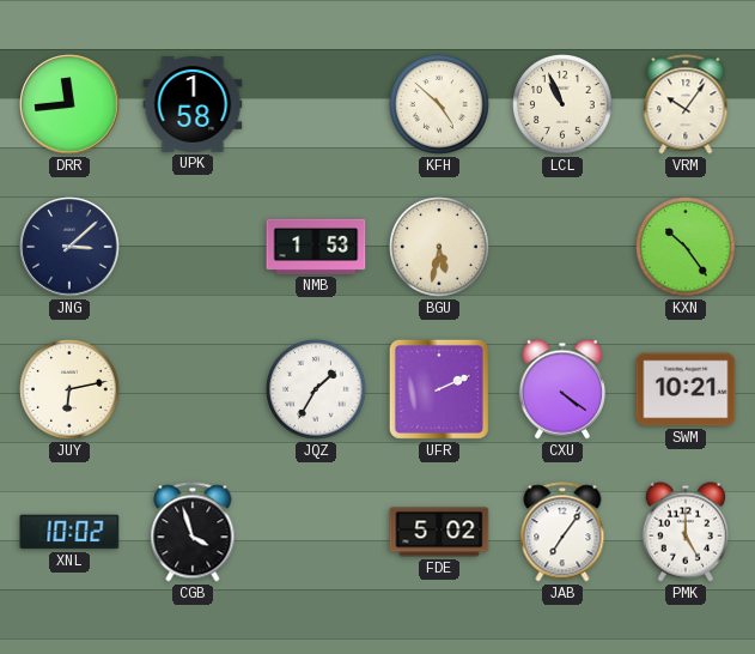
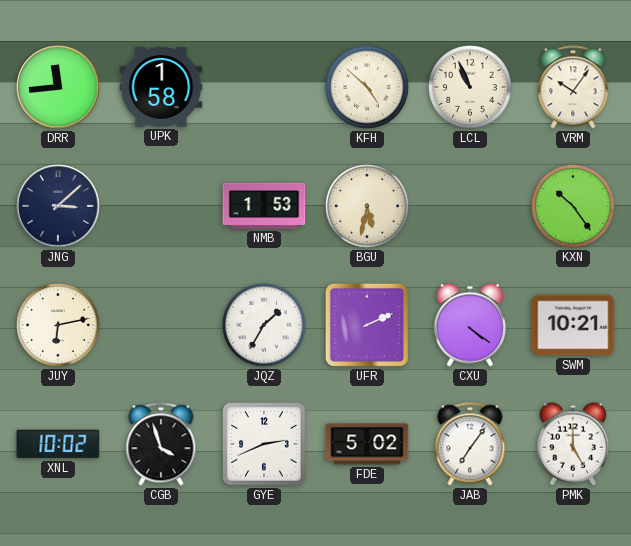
GYE: none -> 2:41 (264, 444)
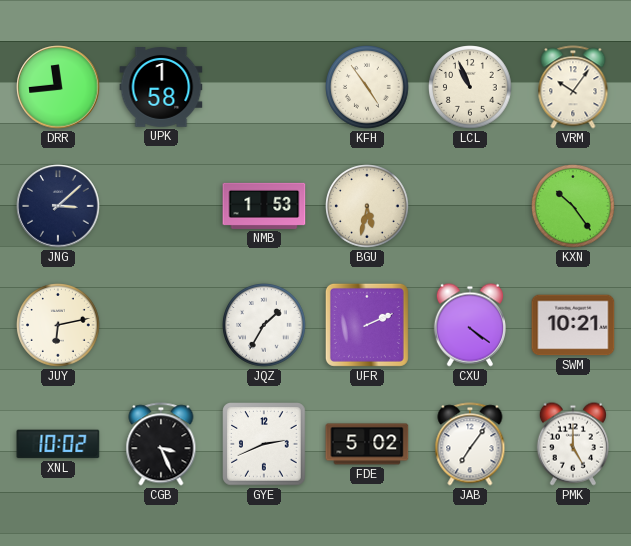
KFH: 4:52 -> 4:54 (367, 87)
CGB: 3:57 -> 3:26 (161, 444)
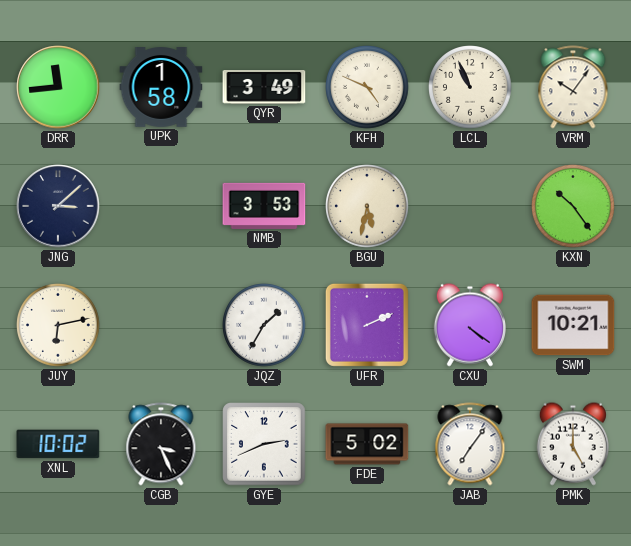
QYR: none -> 3:49 (264, 87)
KFH: 4:54 -> 4:49 (367, 87)
NMB: 1:53 -> 3:53 (264, 206)
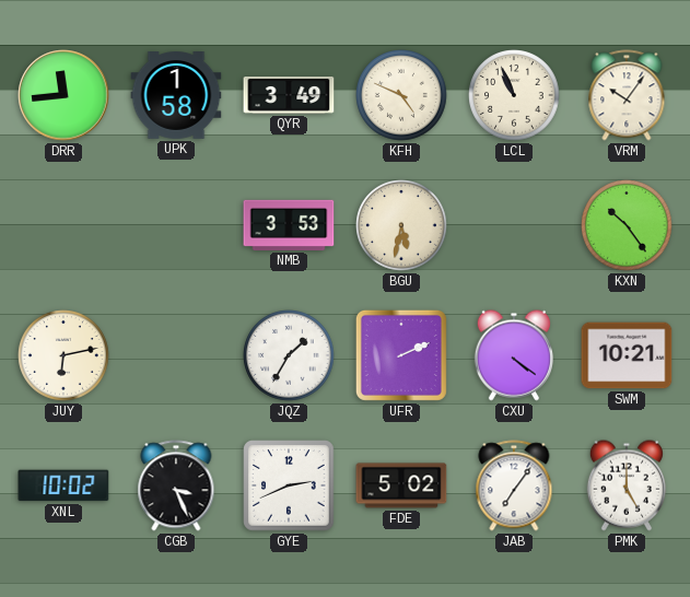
JNG: 3:08 -> none (58, 206)
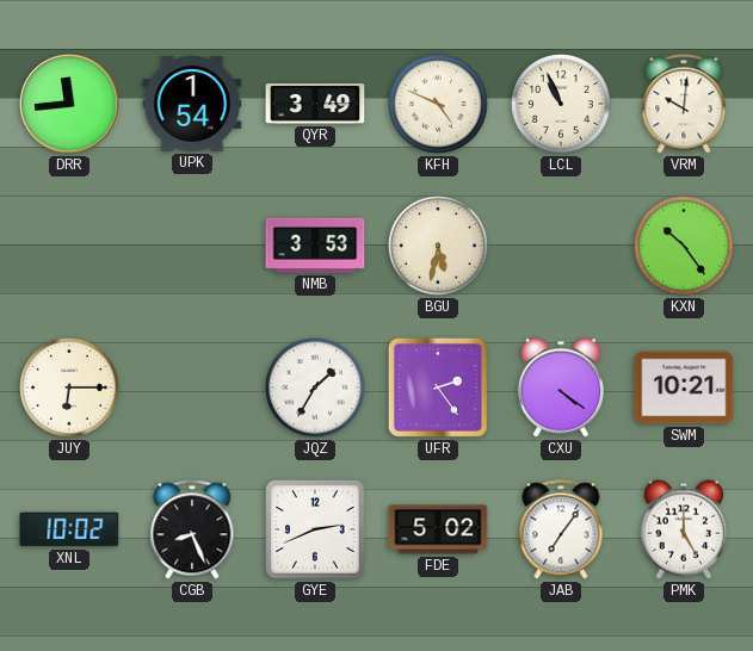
UPK: 1:58 -> 1:54 (192, 105)
VRM: 10:06 -> 10:01 (684, 104)
JUY: 6:13 -> 6:15 (69, 387)
UFR: 2:11 -> 2:24 (438, 387)
CGB: 3:26 -> 8:26 (192, 529)
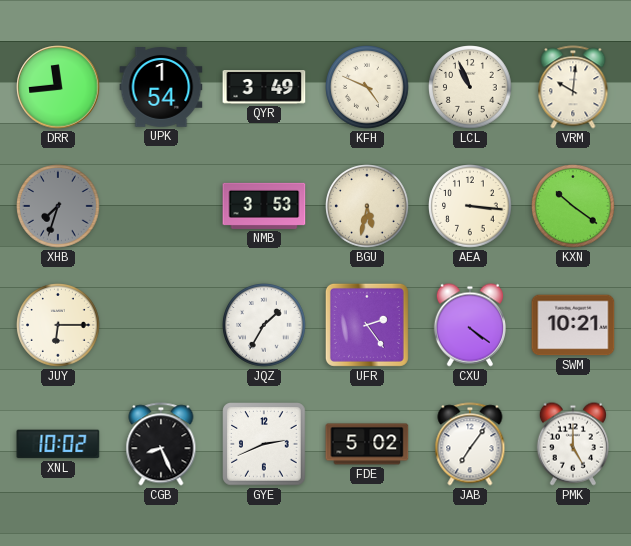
XHB: none -> 7:33 (58, 206)
AEA: none -> 3:16 (470, 206)
KXN: 10:24 -> 10:21 (573, 206)
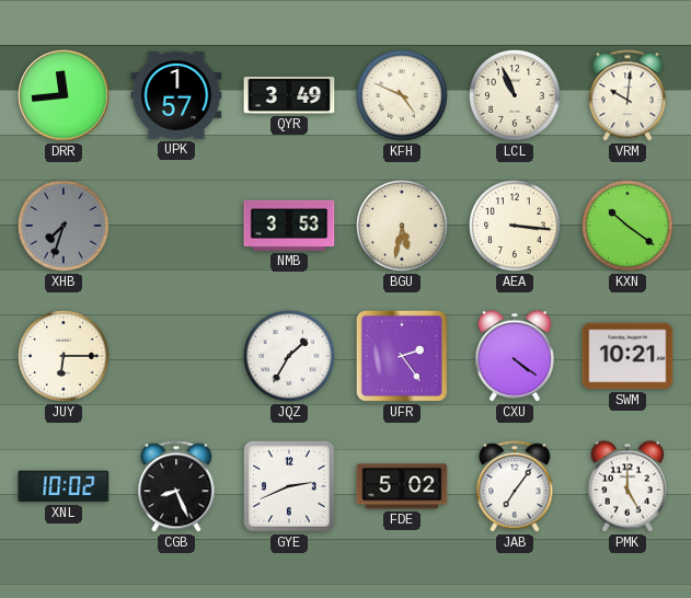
UPK: 1:54 -> 1:57 (176, 96)
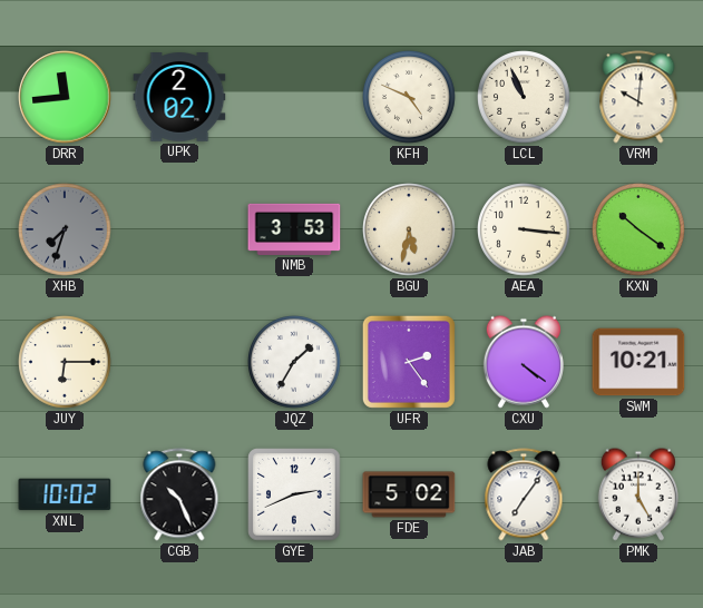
UPK: 1:57 -> 2:02 (179, 98)
QYR: 3:49 -> none (289, 95)
CGB: 8:26 -> 10:26 (179, 494)
